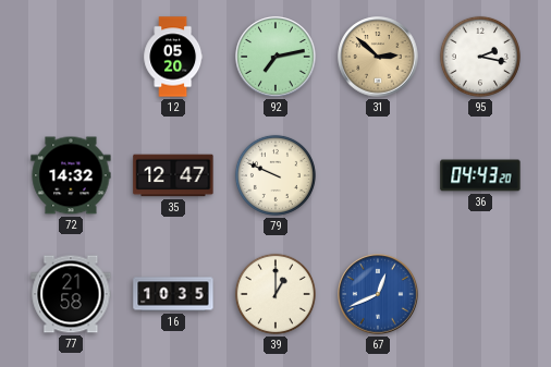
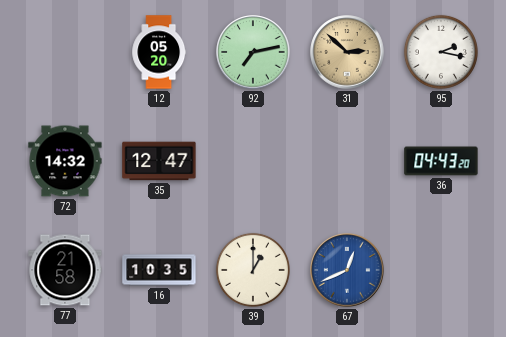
79: 9:49 -> none (275, 175)
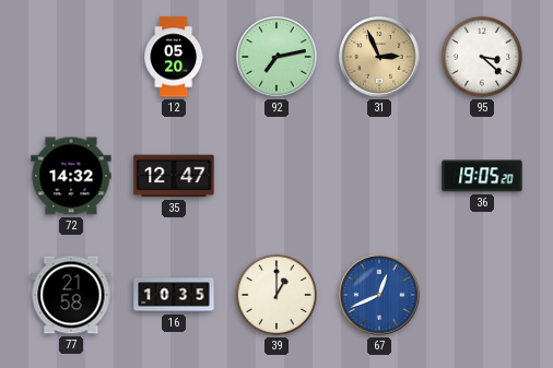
31: 2:52 -> 2:56 (379, 57)
95: 2:17 -> 3:22 (482, 57)
36: 04:43 -> 19:05 (482, 176)
